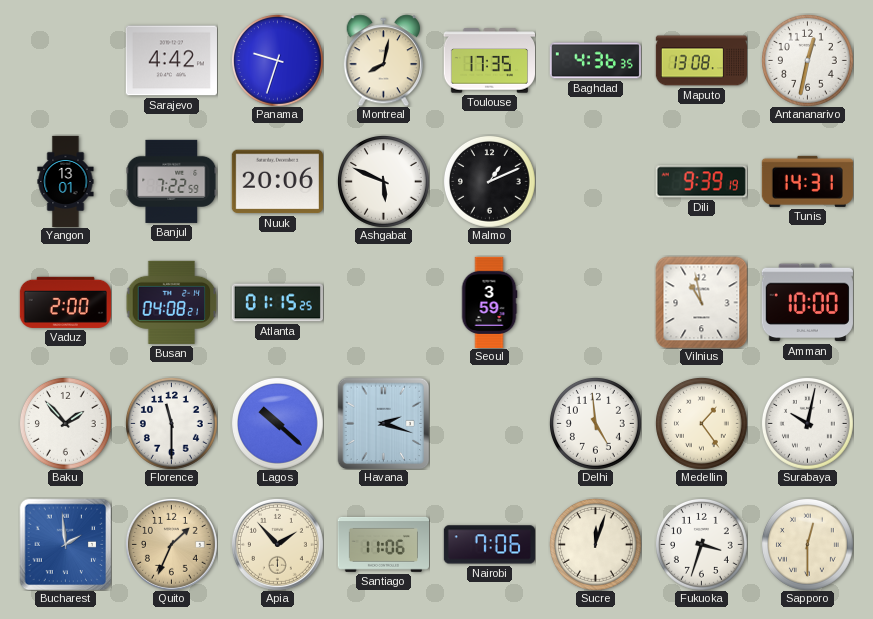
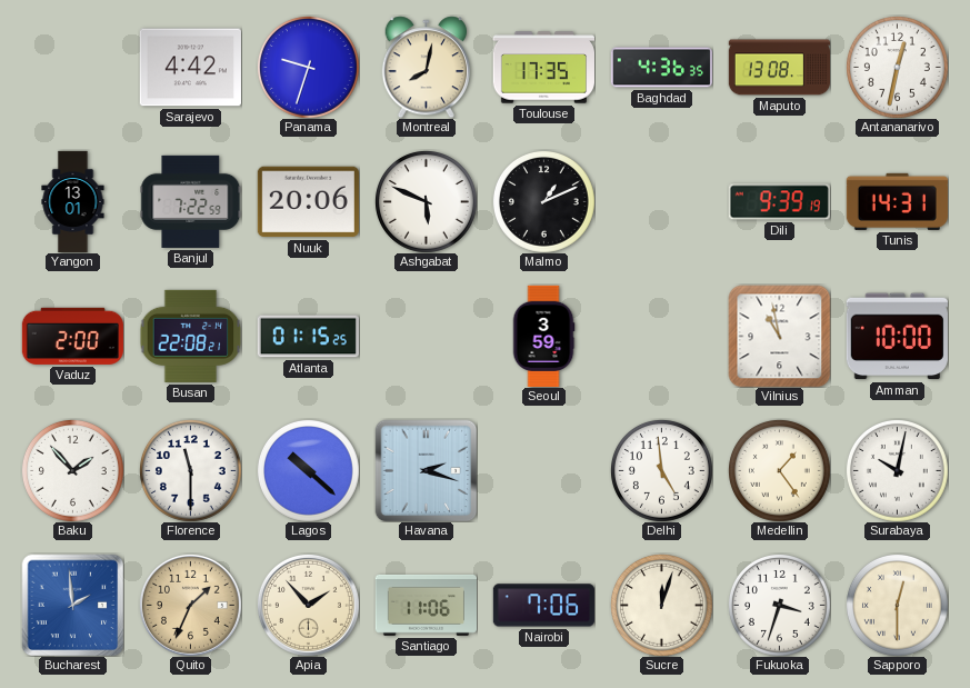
Busan: 04:08 -> 22:08 (190, 336)
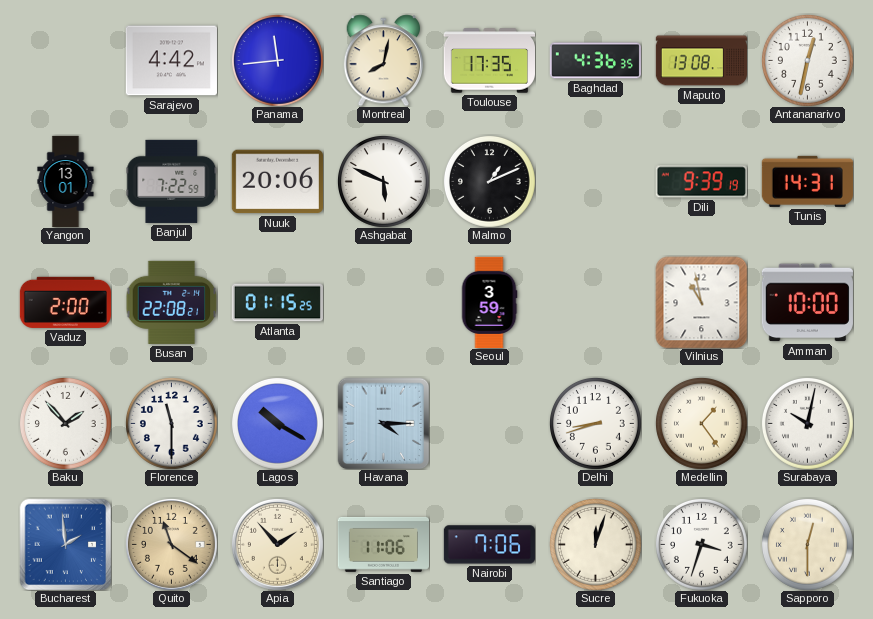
Panama: 9:33 -> 11:44 (277, 60)
Lagos: 10:22 -> 10:20 (277, 423)
Havana: 2:18 -> 4:15 (383, 423)
Delhi: 4:59 -> 8:42 (595, 423)
Quito: 1:34 -> 11:21 (171, 544)
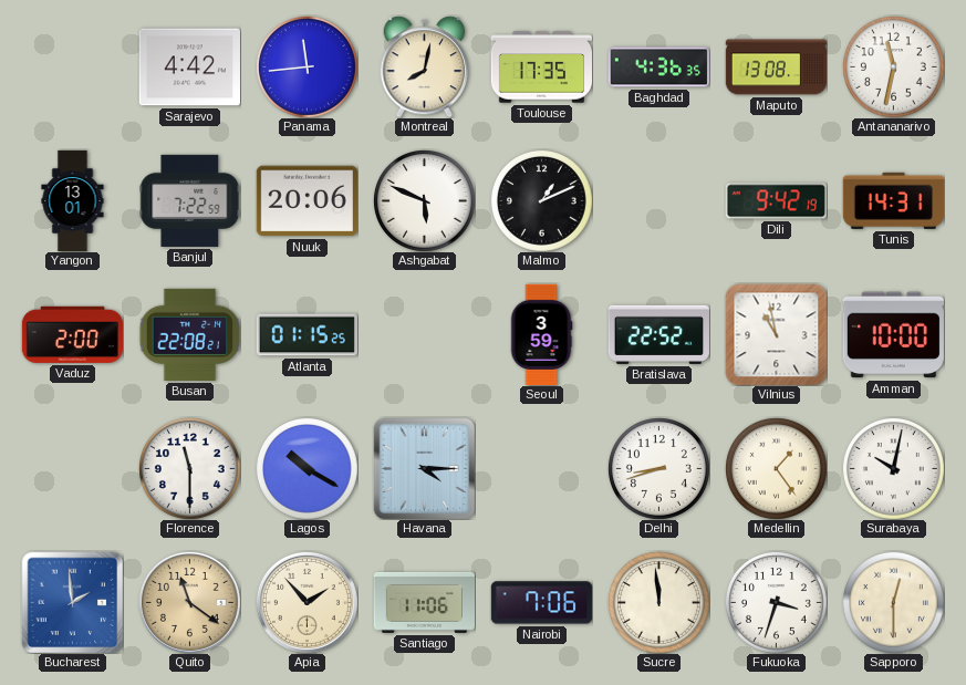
Antananarivo: 12:32 -> 11:32 (893, 66)
Dili: 9:39 -> 9:42 (776, 201)
Bratislava: none -> 22:52 (658, 334)
Baku: 1:53 -> none (65, 423)
Sucre: 12:03 -> 11:59 (658, 602)
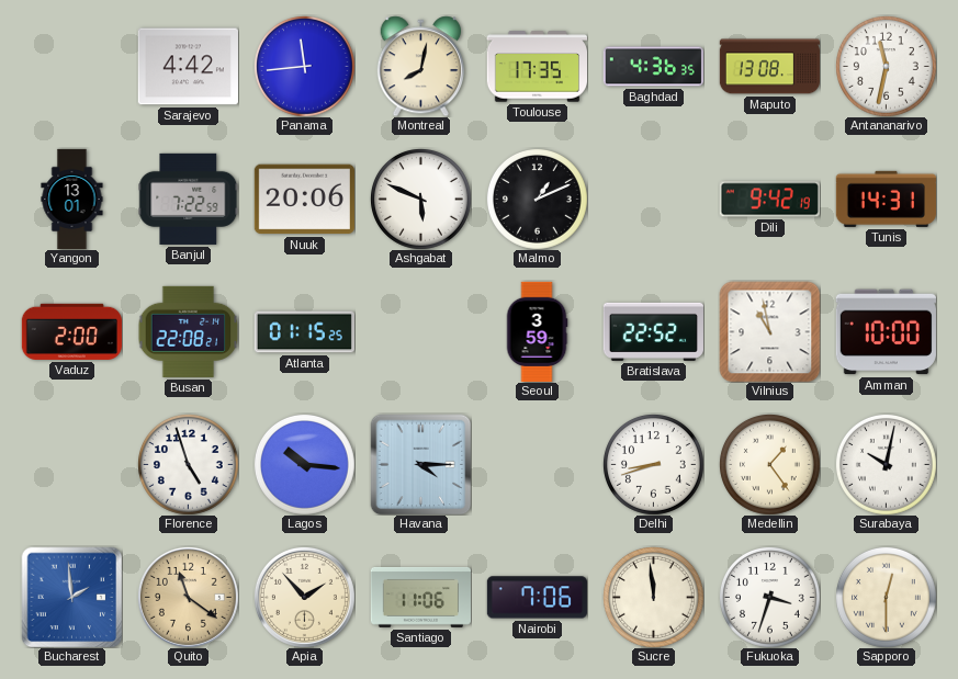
Florence: 11:30 -> 4:57 (188, 464)
Lagos: 10:20 -> 10:16 (304, 464)
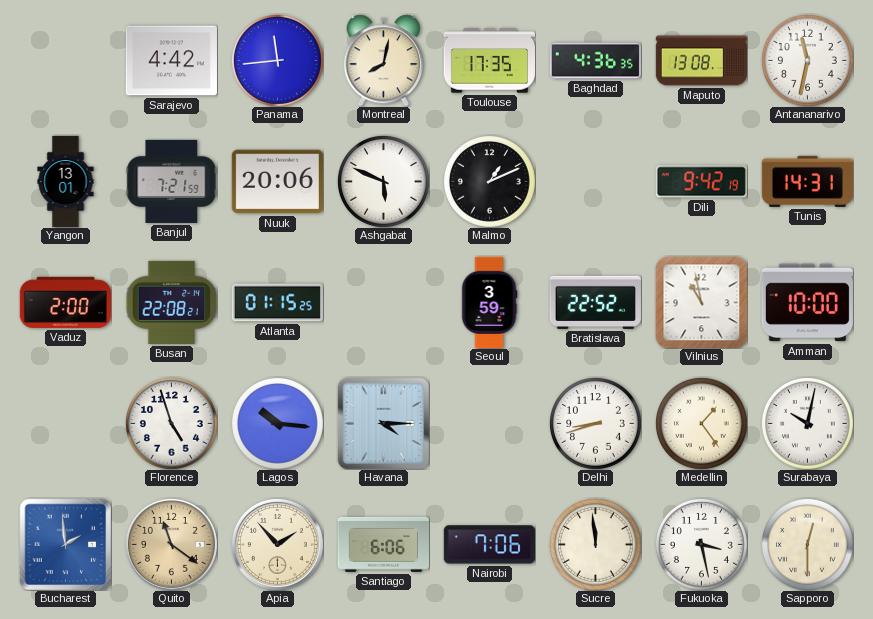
Banjul: 7:22 -> 7:21 (171, 181)
Santiago: 11:06 -> 6:06 (383, 544)
Fukuoka: 3:33 -> 3:28 (701, 544)
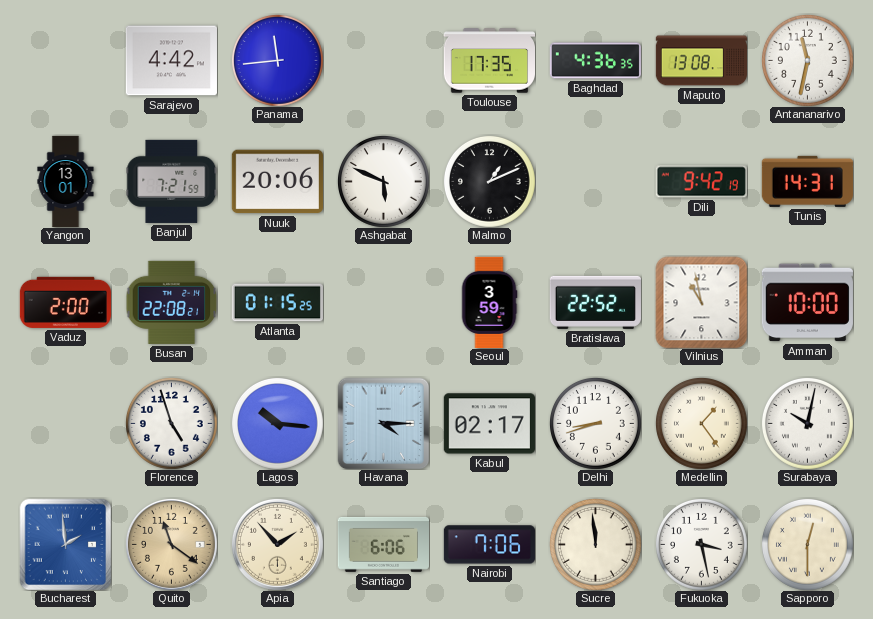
Montreal: 8:02 -> none (383, 60)
Kabul: none -> 02:17 (489, 424)
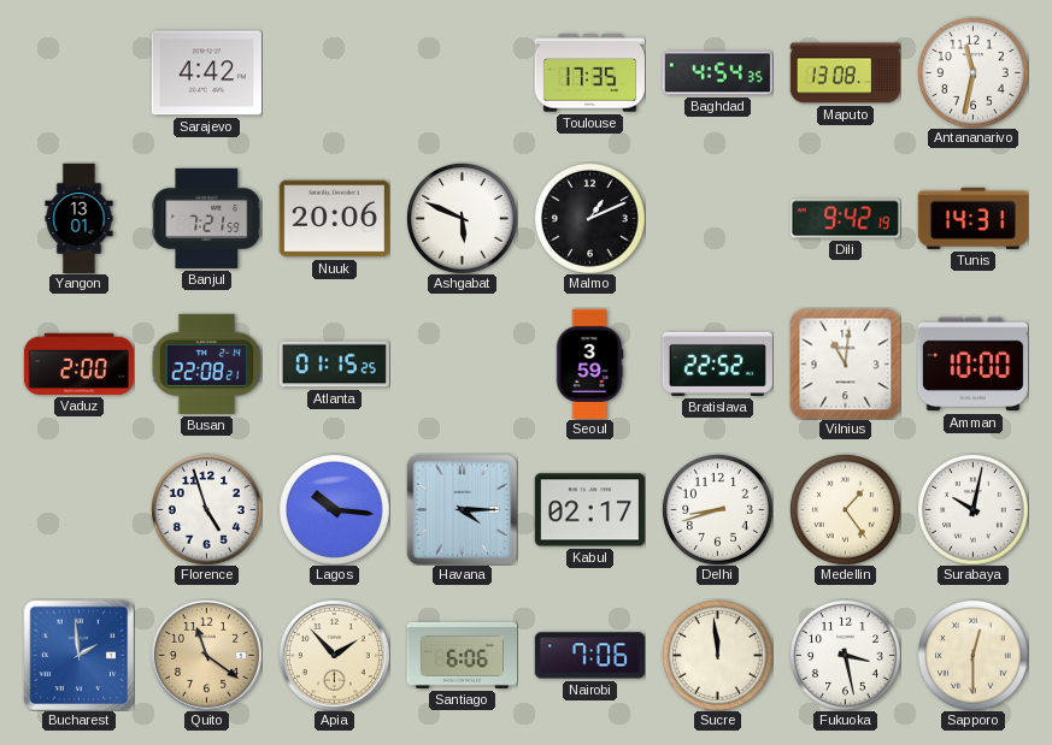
Panama: 11:44 -> none (277, 60)
Baghdad: 4:36 -> 4:54 (717, 73)
Vilnius: 10:58 -> 11:01 (845, 363)
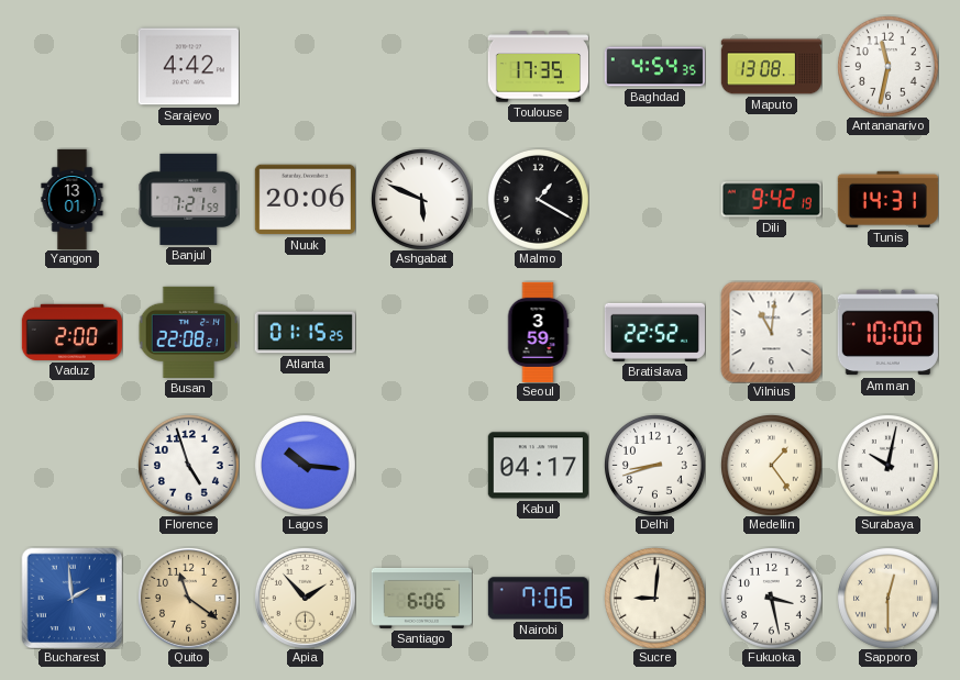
Malmo: 1:11 -> 1:20 (538, 199)
Havana: 4:15 -> none (462, 509)
Kabul: 02:17 -> 04:17 (538, 466)
Sucre: 11:59 -> 9:01 (654, 598)
